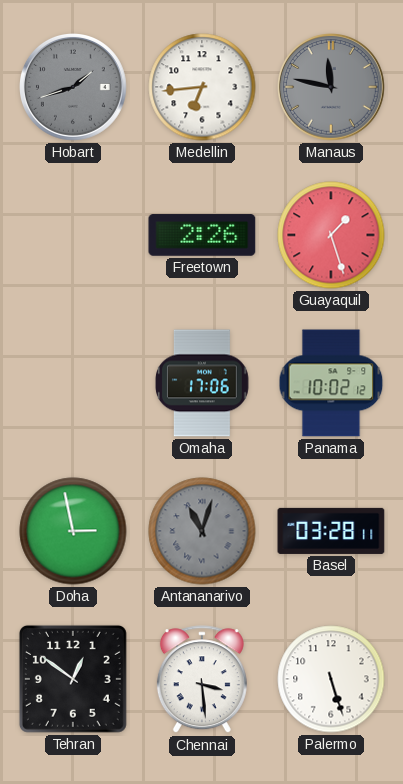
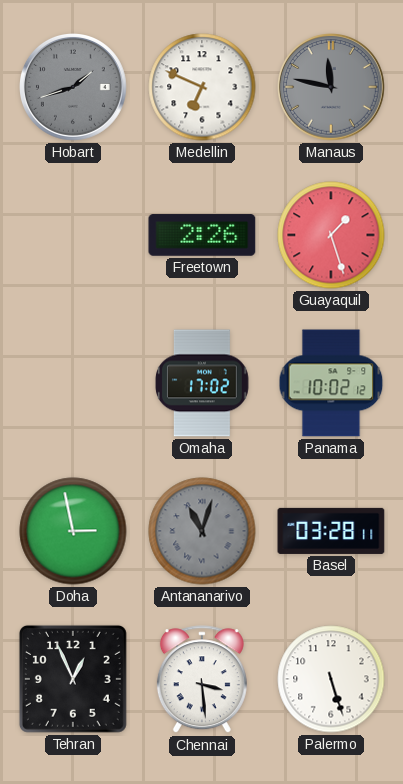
Medellin: 6:44 -> 6:49 (202, 87)
Omaha: 17:06 -> 17:02 (203, 383)
Tehran: 12:51 -> 12:56 (73, 679)
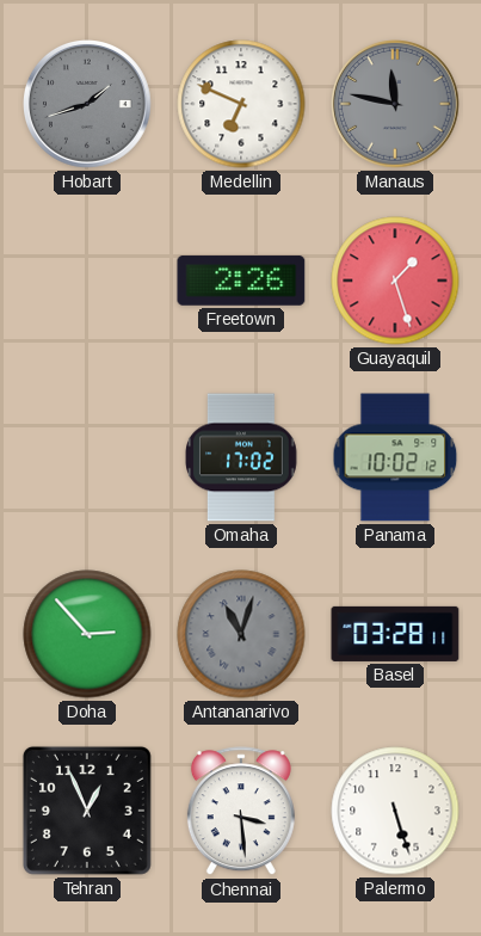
Doha: 2:58 -> 2:53 (87, 634)
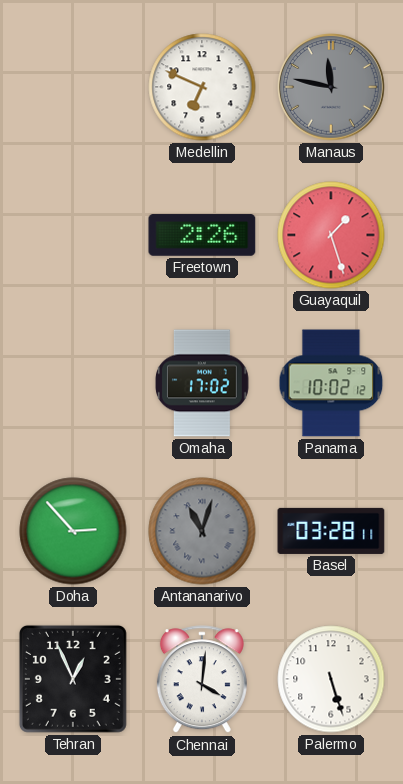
Hobart: 1:42 -> none (88, 105)
Chennai: 3:29 -> 4:01 (202, 680)
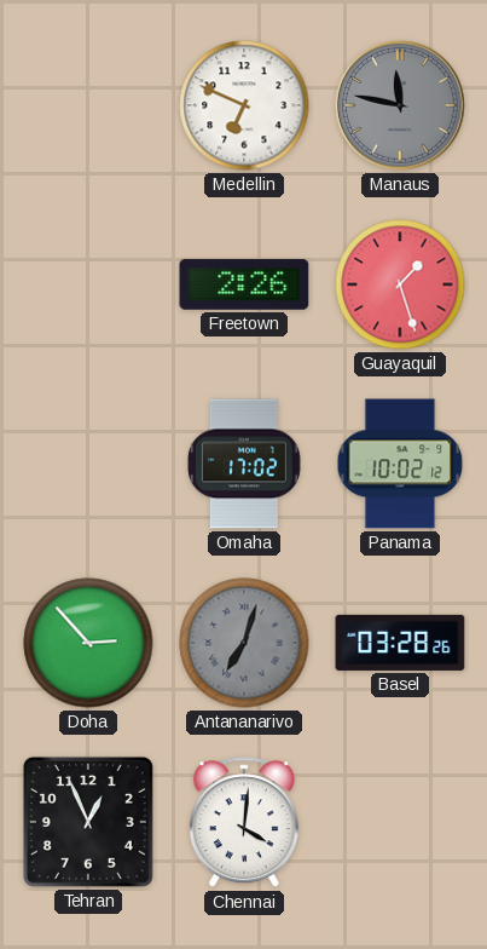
Antananarivo: 11:03 -> 7:03 (244, 643)
Basel: 03:28:11 -> 03:28:26 (400, 643)
Palermo: 5:27 -> none (331, 679)
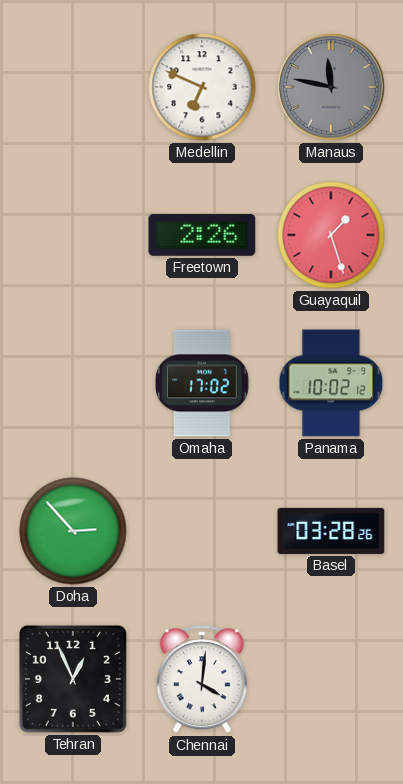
Antananarivo: 7:03 -> none (244, 643)
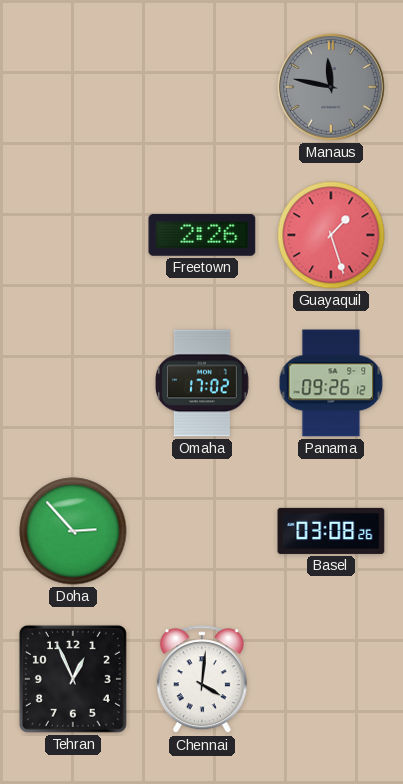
Medellin: 6:49 -> none (202, 87)
Panama: 10:02 -> 09:26 (331, 383)
Basel: 03:28 -> 03:08 (331, 531)
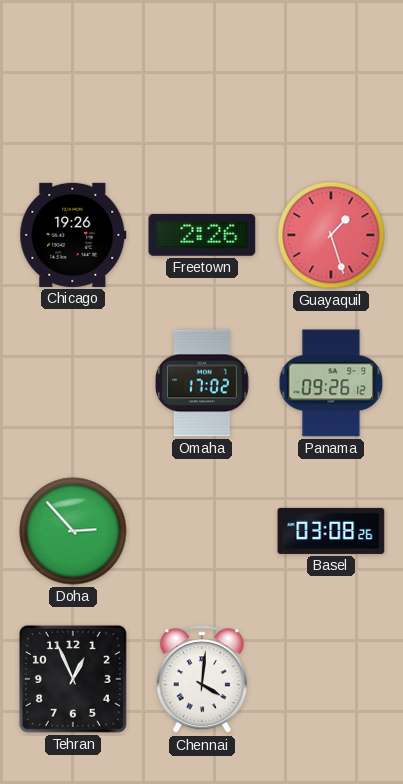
Manaus: 11:47 -> none (332, 88)
Chicago: none -> 19:26 (73, 235)
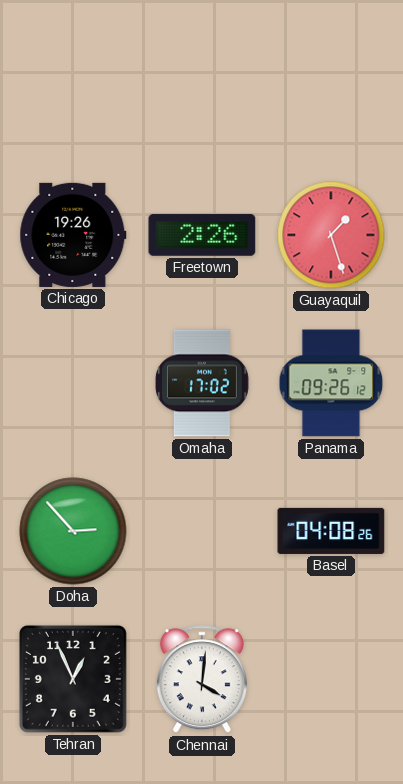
Basel: 03:08 -> 04:08 (331, 531)
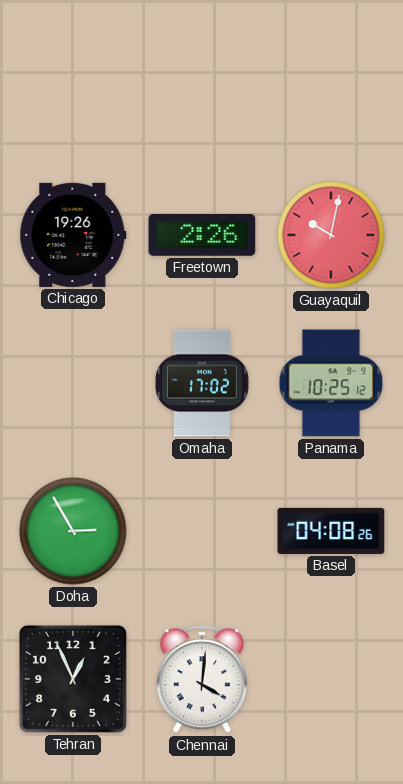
Guayaquil: 1:27 -> 10:02 (331, 235)
Panama: 09:26 -> 10:25 (331, 383)
Doha: 2:53 -> 2:55 (73, 531)
